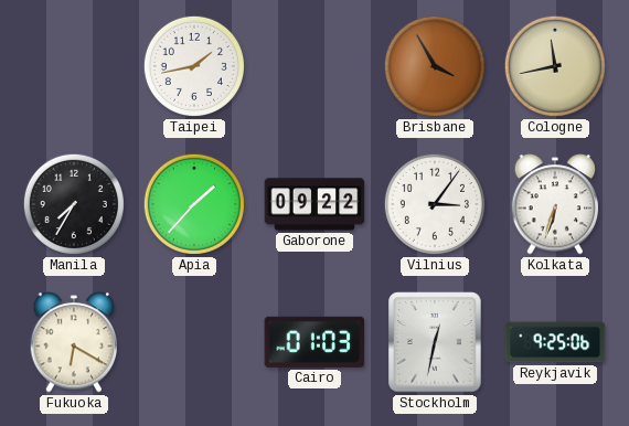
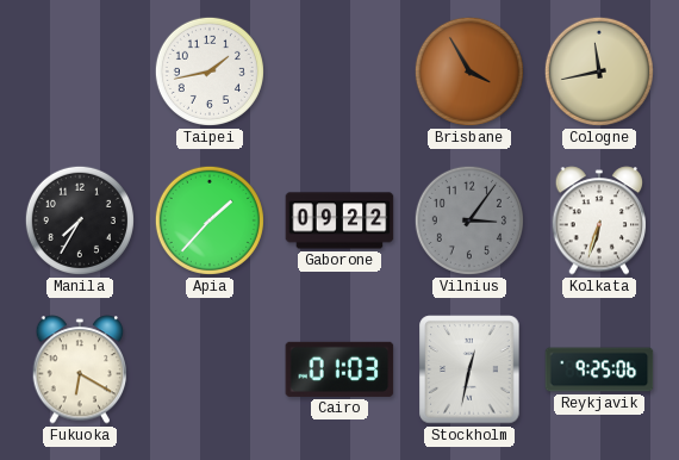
Vilnius dial: white -> grey (469, 220)
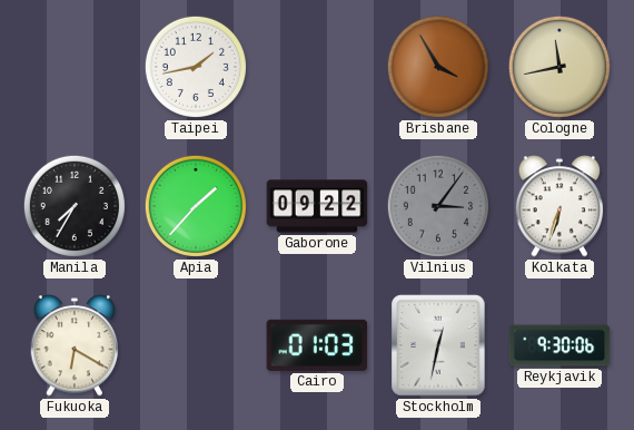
Reykjavik: 9:25 -> 9:30 (559, 345)
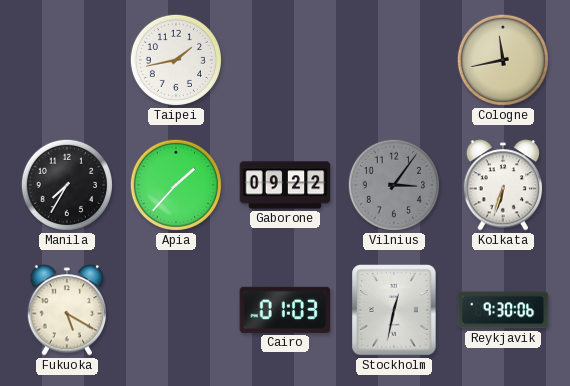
Brisbane: 3:55 -> none (438, 67)
Fukuoka: 6:20 -> 5:20 (67, 310)
